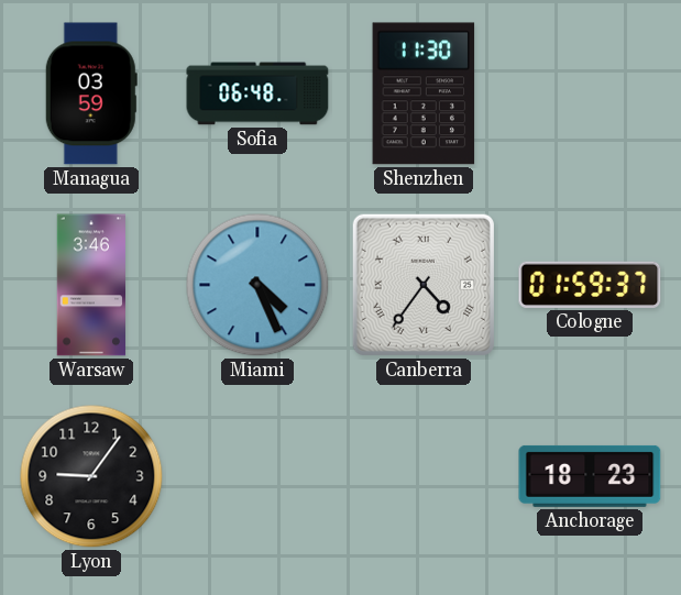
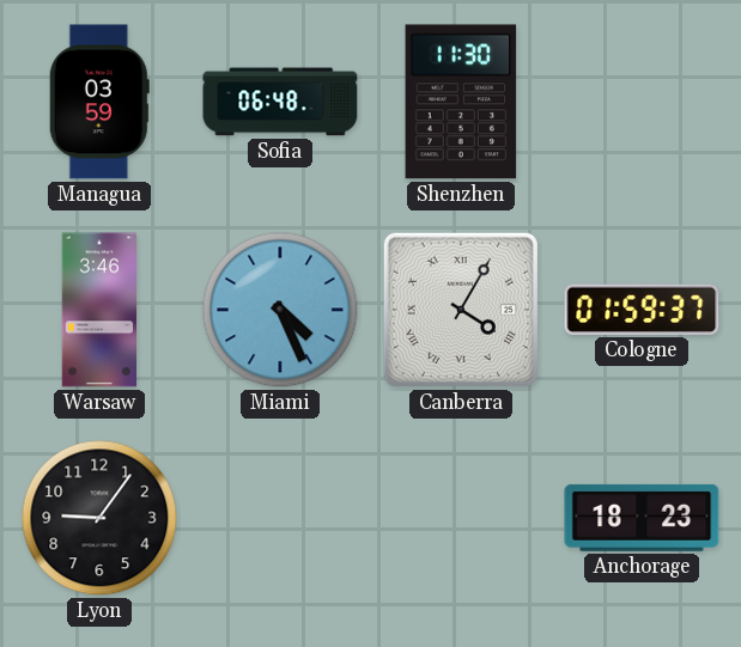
Canberra: 4:36 -> 4:05 (461, 310)
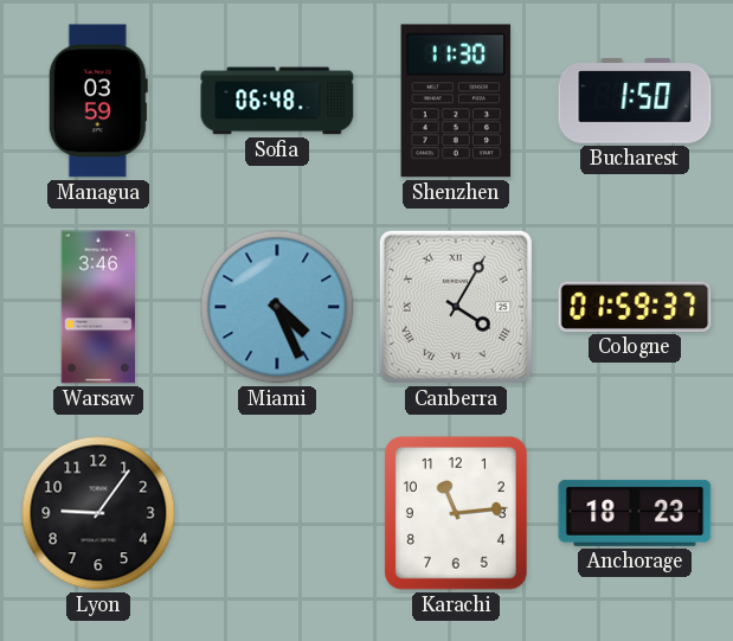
Bucharest: none -> 1:50 (635, 101)
Karachi: none -> 11:14 (456, 513)
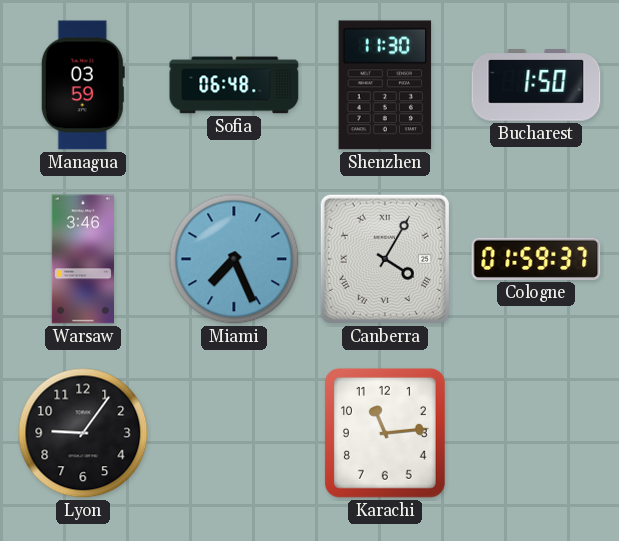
Miami: 4:26 -> 7:26 (234, 259)
Anchorage: 18:23 -> none (635, 513)
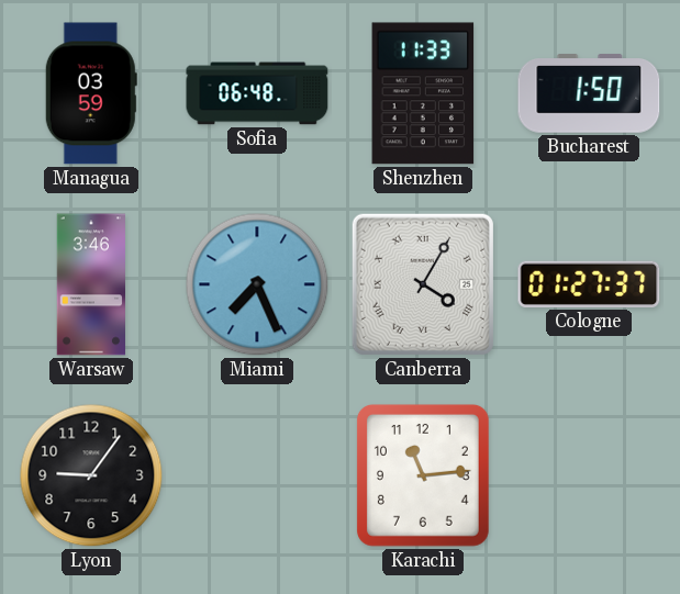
Shenzhen: 11:30 -> 11:33 (423, 93)
Cologne: 01:59 -> 01:27 (589, 284)
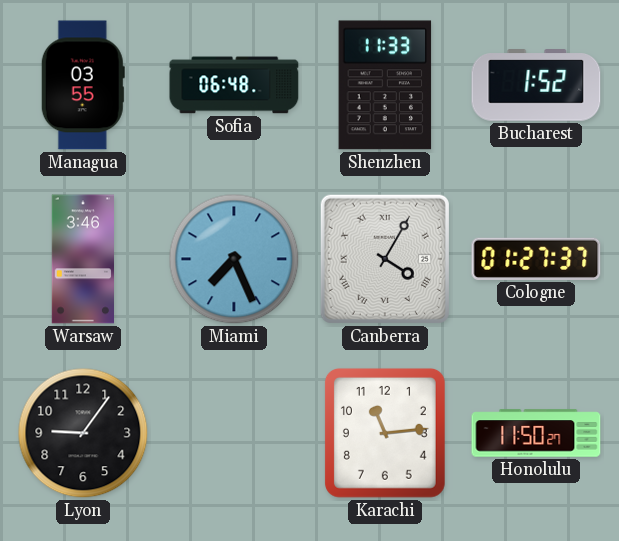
Managua: 03:59 -> 03:55 (83, 85)
Bucharest: 1:50 -> 1:52 (536, 85)
Honolulu: none -> 11:50 (536, 433)
